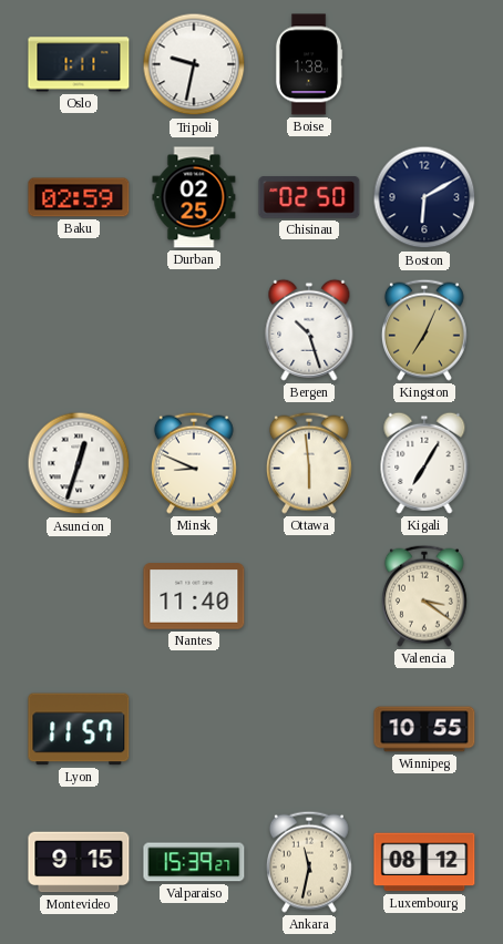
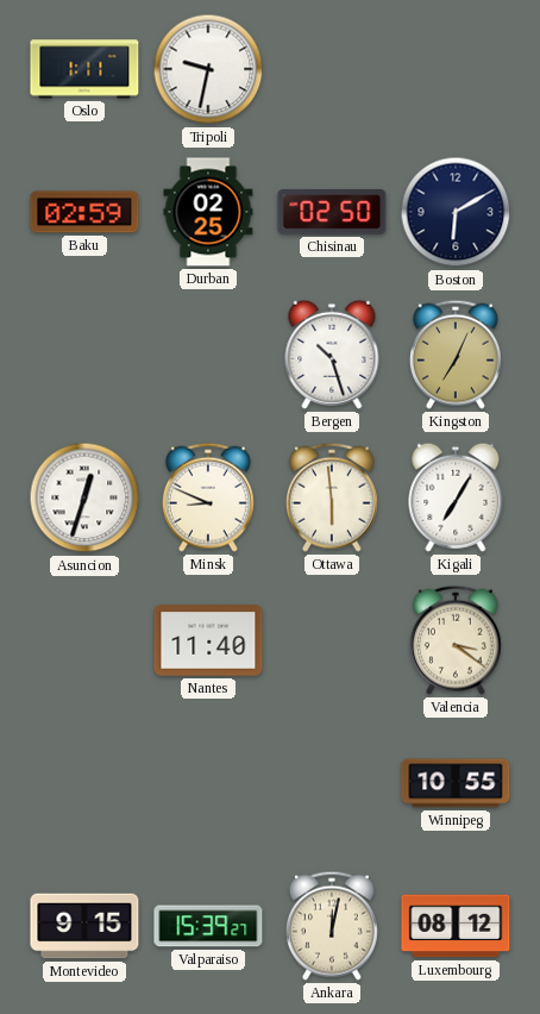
Boise: 1:38 -> none (309, 64)
Lyon: 11:57 -> none (79, 729)
Ankara: 11:32 -> 12:02 (332, 926)
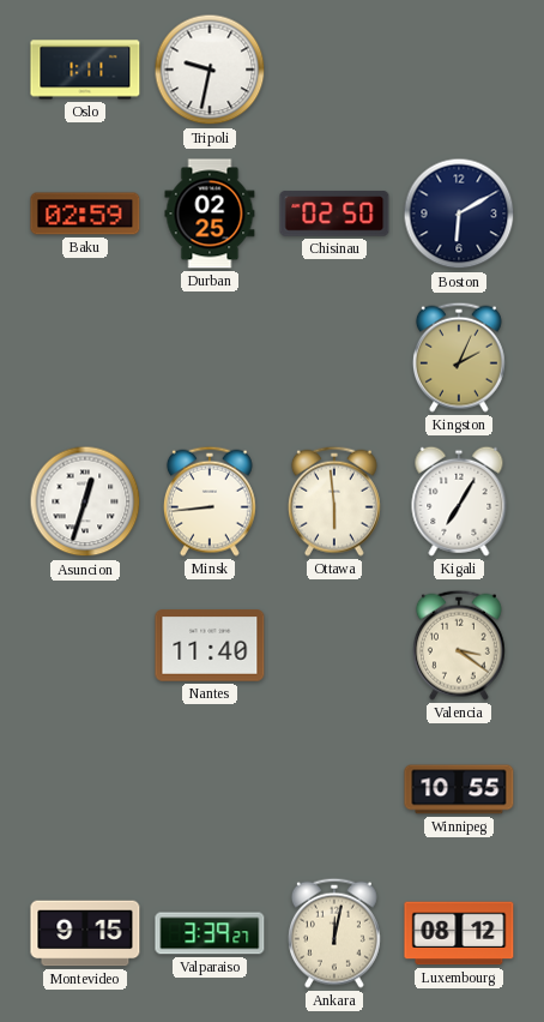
Bergen: 10:27 -> none (332, 355)
Kingston: 7:04 -> 2:04 (459, 357)
Minsk: 8:49 -> 8:44 (210, 501)
Valparaiso: 15:39 -> 3:39 (210, 933)
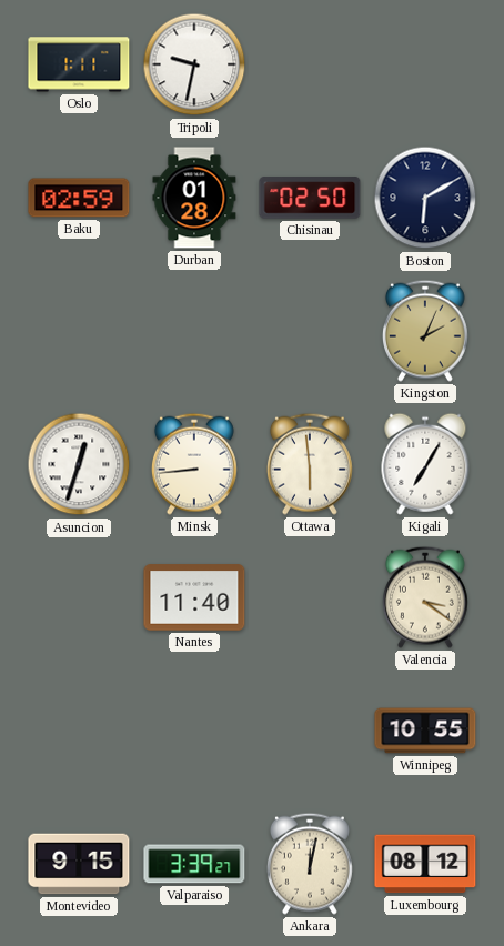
Durban: 02:25 -> 01:28 (194, 198)
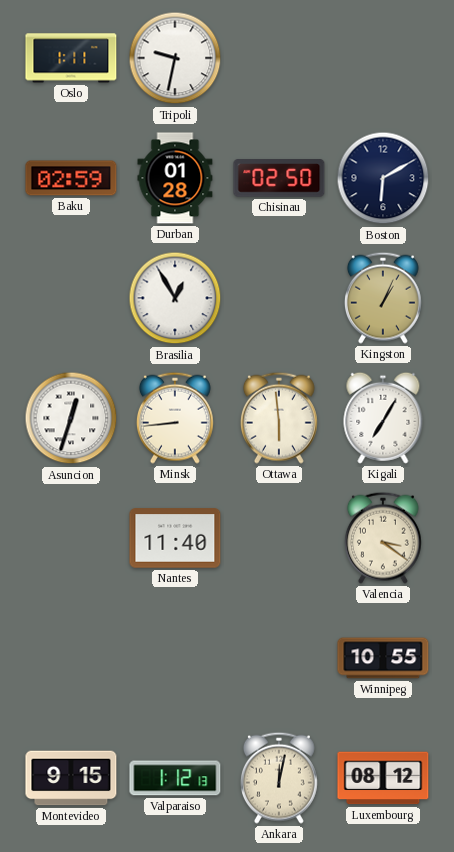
Brasilia: none -> 12:55 (175, 298)
Kingston: 2:04 -> 1:04 (383, 298)
Valparaiso: 3:39 -> 1:12 (175, 778)
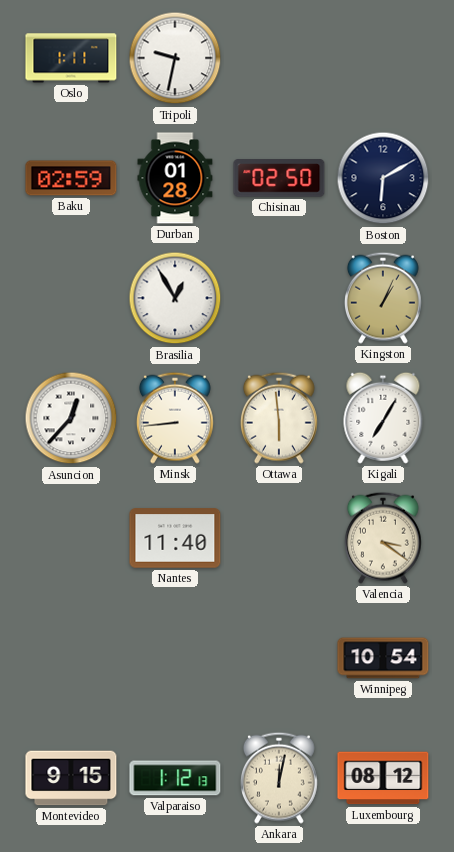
Asuncion: 12:33 -> 12:37 (71, 418)
Winnipeg: 10:55 -> 10:54 (383, 658)
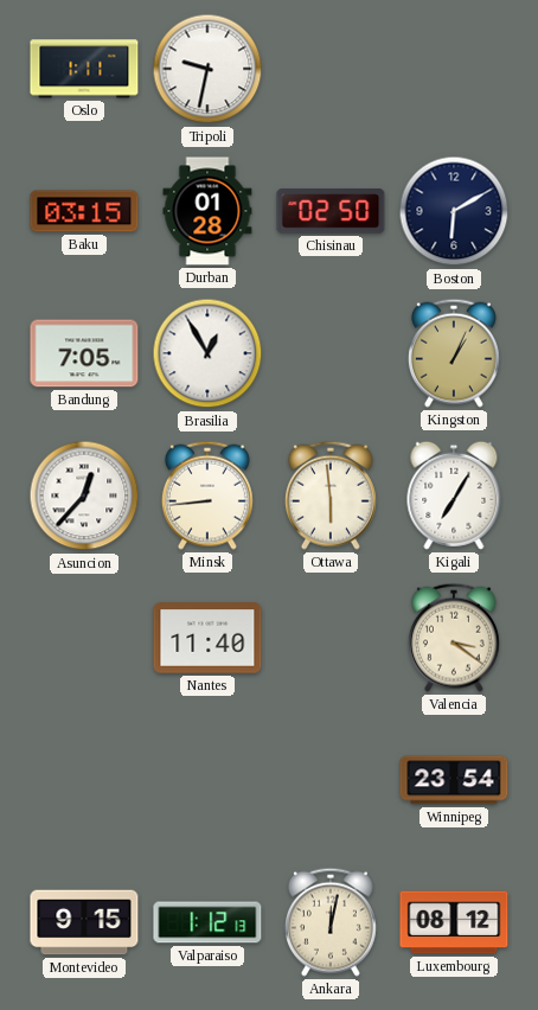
Baku: 02:59 -> 03:15 (84, 211)
Bandung: none -> 7:05 (84, 353)
Winnipeg: 10:54 -> 23:54 (454, 780)
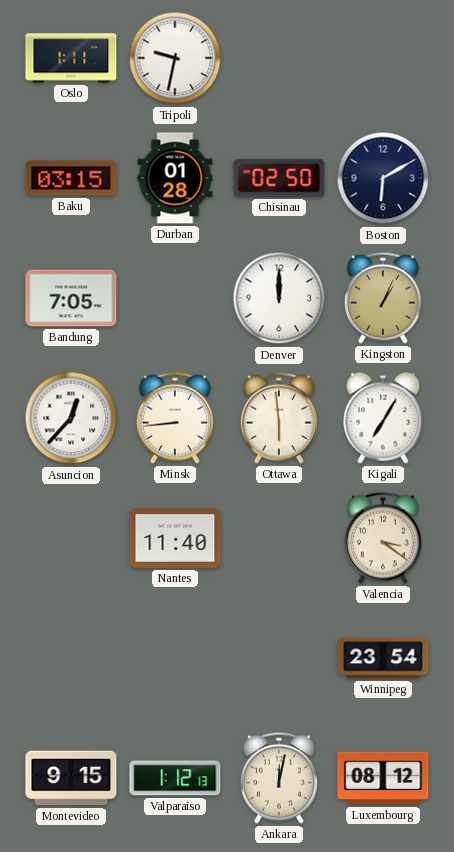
Brasilia: 12:55 -> none (207, 353)
Denver: none -> 12:00 (279, 298)
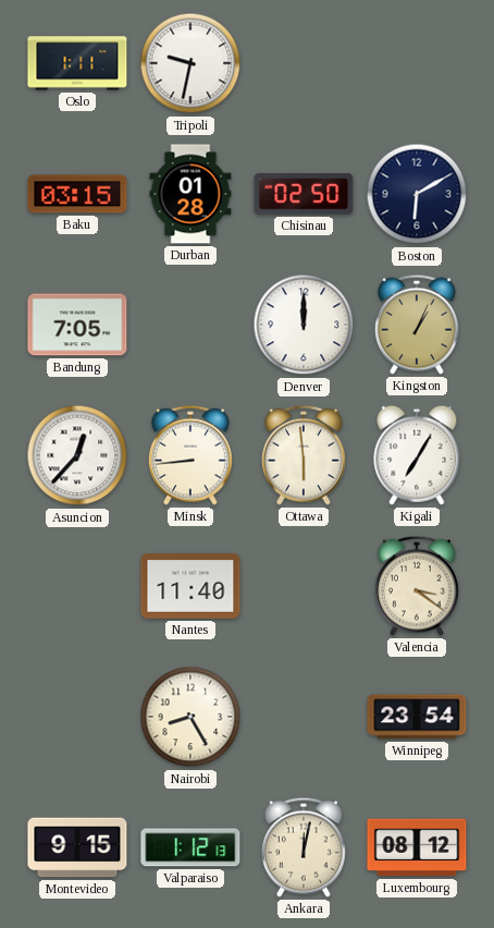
Nairobi: none -> 8:25 (190, 717)
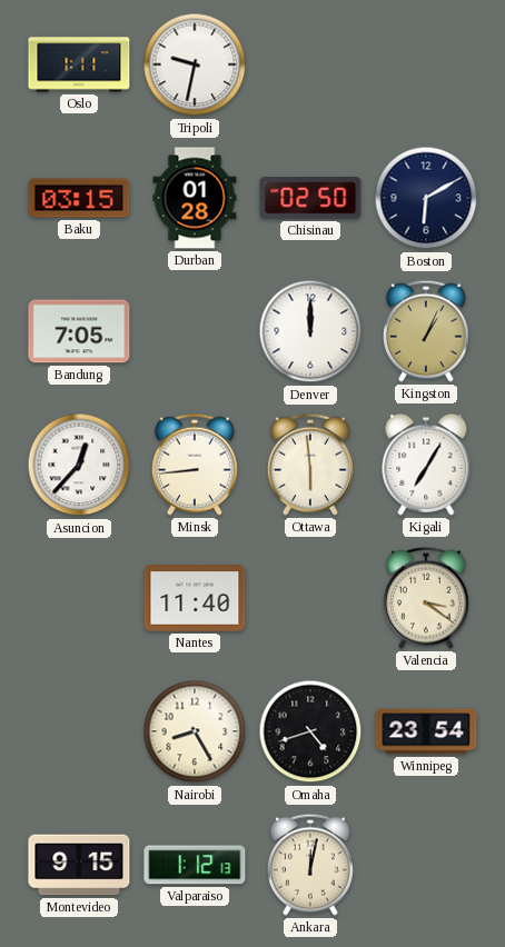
Omaha: none -> 4:42 (310, 731)
Luxembourg: 08:12 -> none (417, 847)
